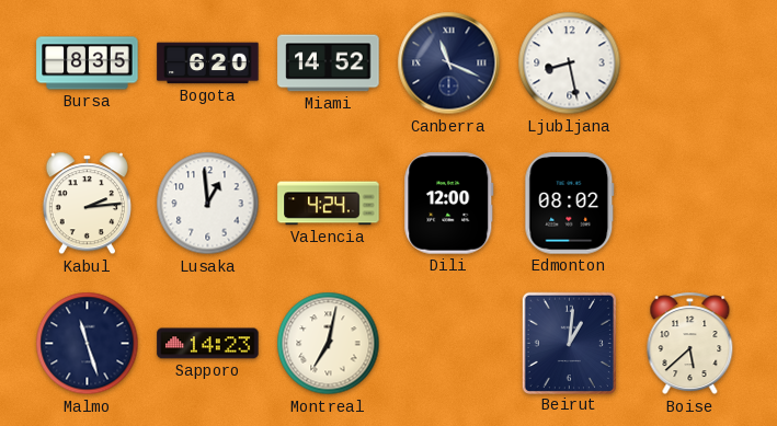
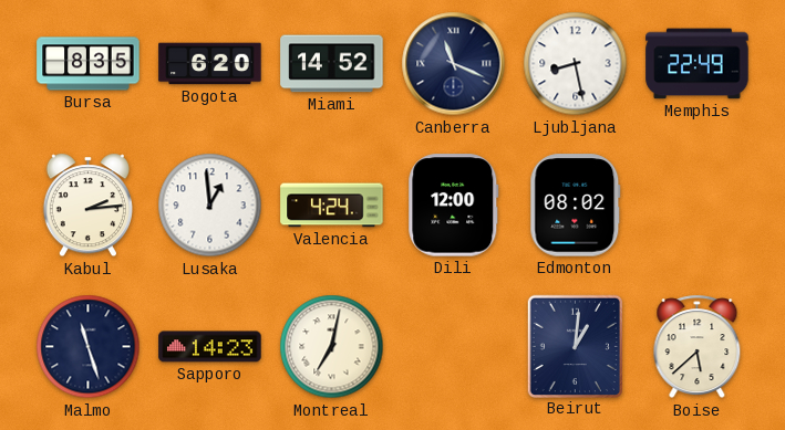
Memphis: none -> 22:49 (698, 64)
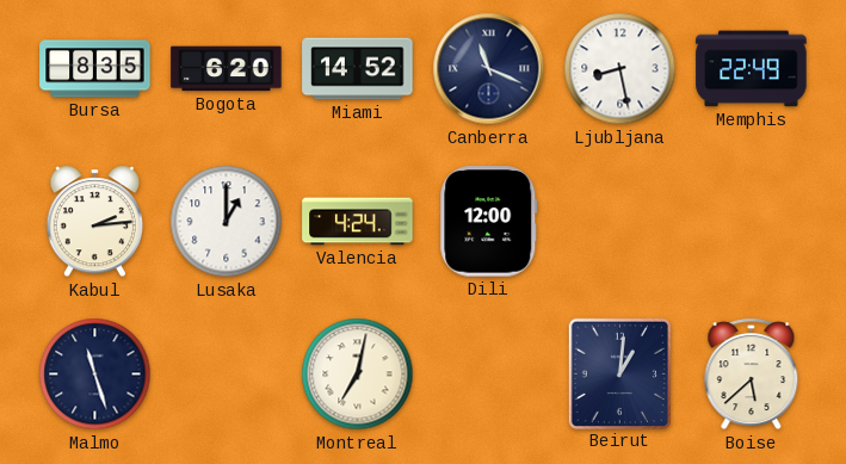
Lusaka: 12:59 -> 1:00 (227, 222)
Edmonton: 08:02 -> none (576, 206)
Sapporo: 14:23 -> none (210, 347)
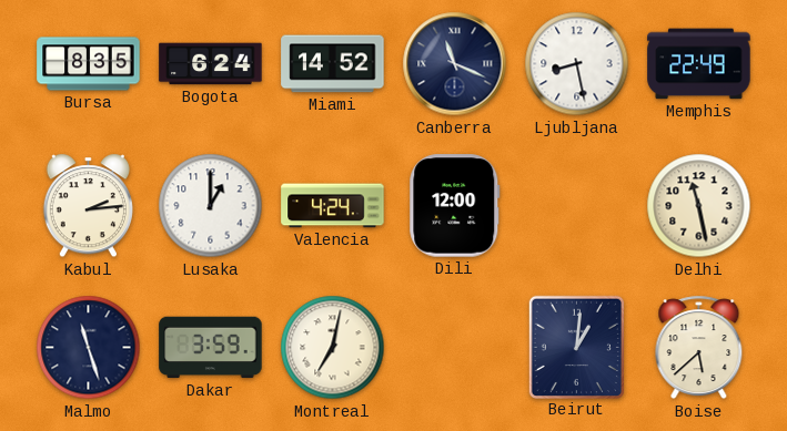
Bogota: 6:20 -> 6:24 (211, 64)
Delhi: none -> 11:28 (699, 206)
Dakar: none -> 3:59 (211, 348)
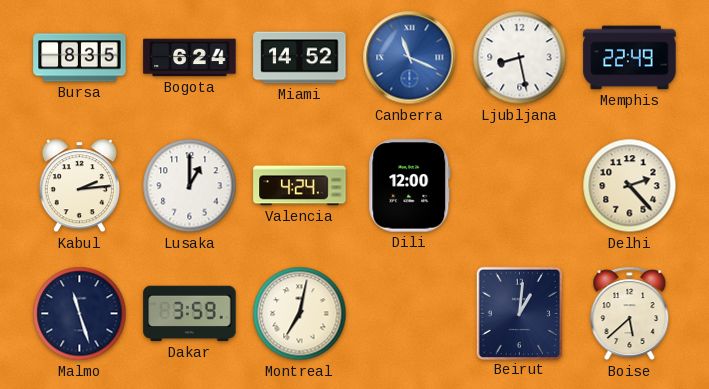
Canberra dial: navy -> blue (410, 58)
Delhi: 11:28 -> 2:23 (630, 186)
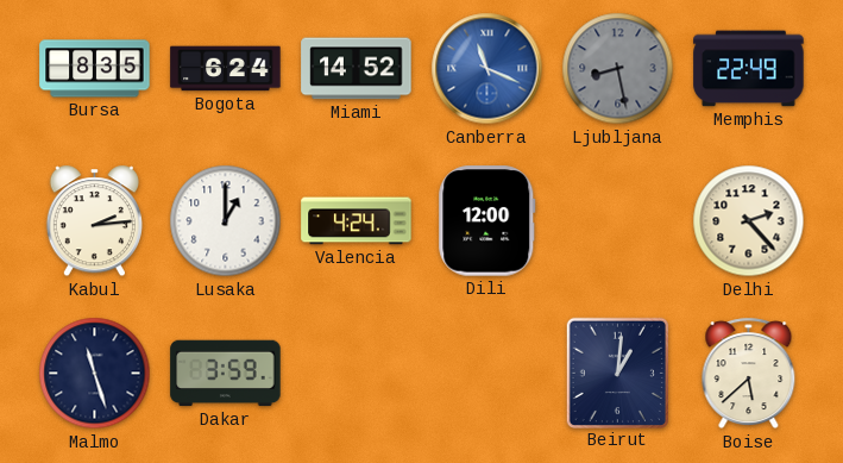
Ljubljana dial: white -> grey (618, 69)
Montreal: 7:02 -> none (300, 314)
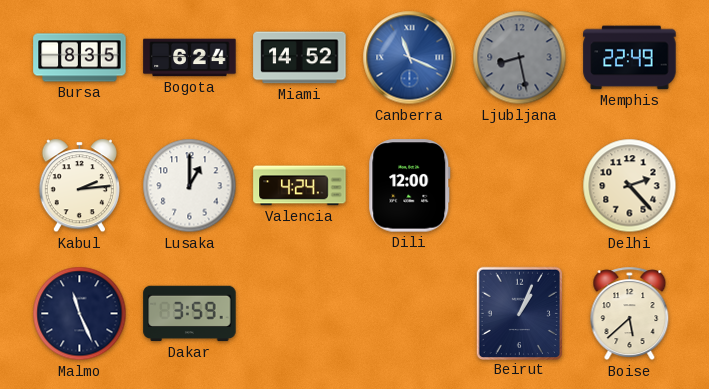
Malmo: 11:27 -> 11:26 (80, 314)
Beirut: 1:01 -> 1:04 (519, 313)
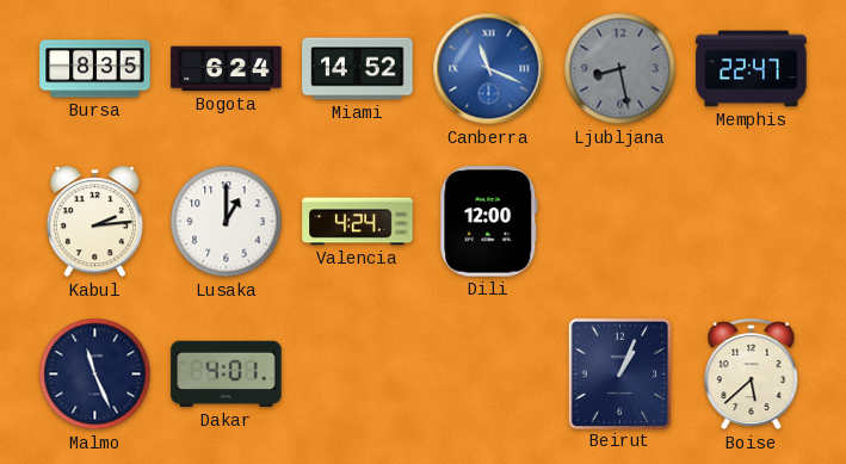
Memphis: 22:49 -> 22:47 (752, 69)
Delhi: 2:23 -> none (630, 186)
Dakar: 3:59 -> 4:01 (227, 375)
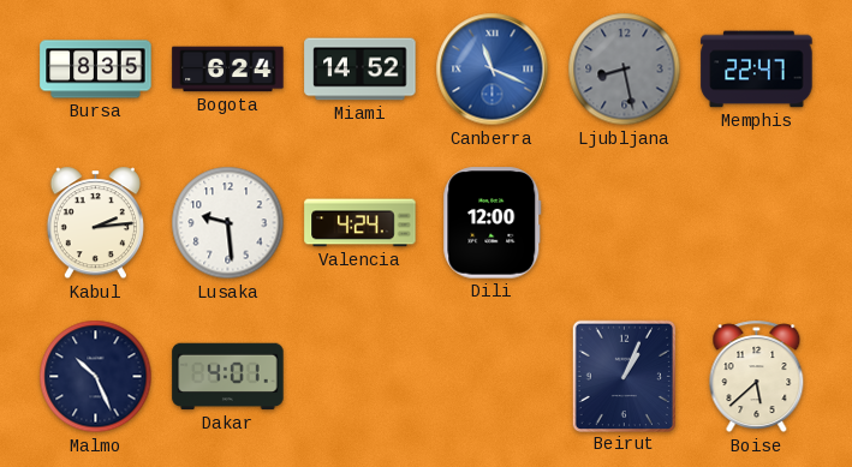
Lusaka: 1:00 -> 9:29 (228, 223)
Malmo: 11:26 -> 10:26 (96, 377)
